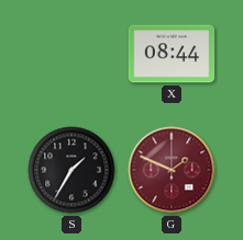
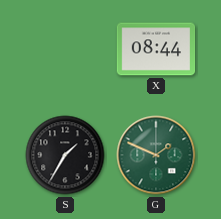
G dial: burgundy -> green (156, 155)
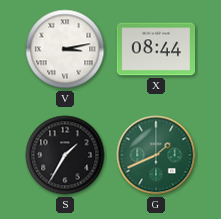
V: none -> 3:13 (65, 49)
G: 1:49 -> 1:41 (156, 155)
